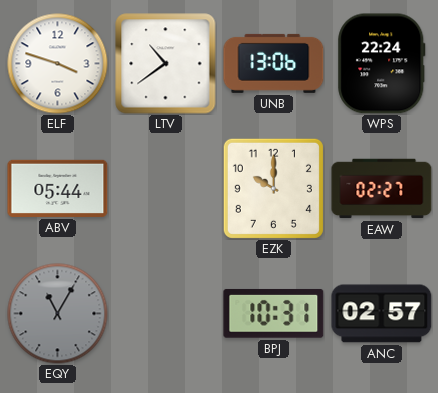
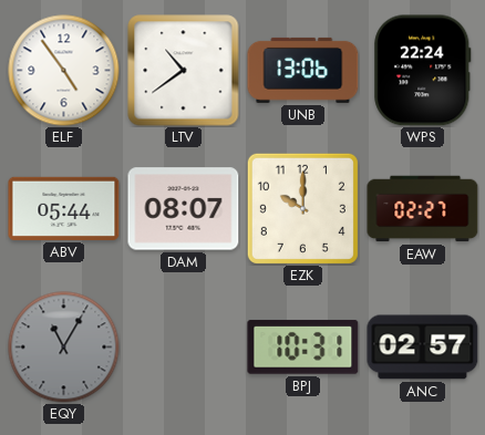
ELF: 3:48 -> 4:54 (64, 71)
DAM: none -> 08:07 (184, 209)
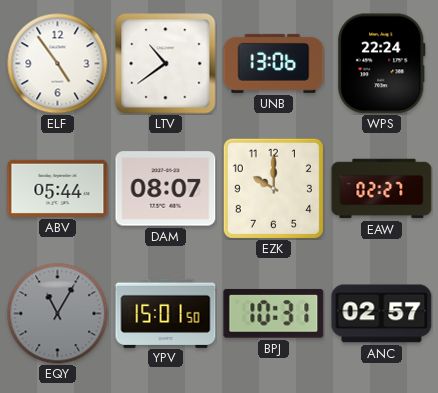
YPV: none -> 15:01 (166, 313)
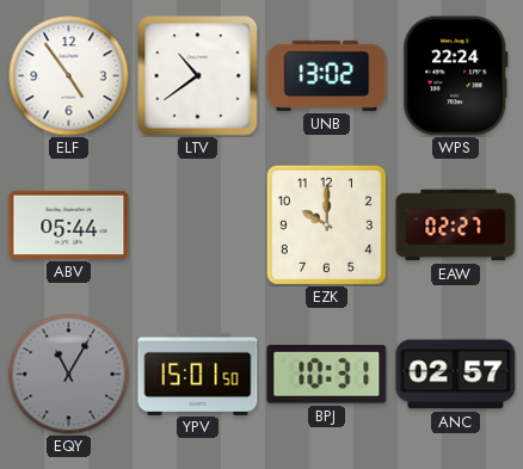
UNB: 13:06 -> 13:02 (327, 75)
DAM: 08:07 -> none (166, 189)
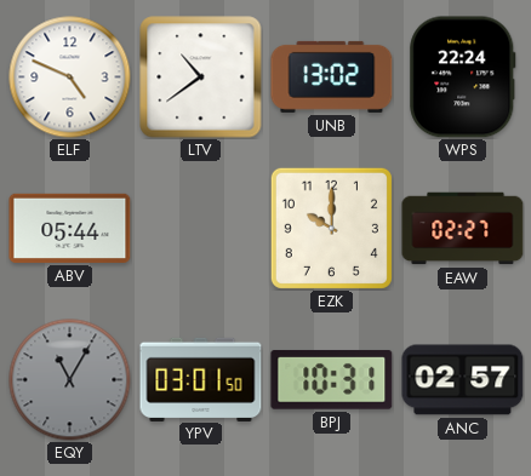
ELF: 4:54 -> 4:49 (70, 78)
YPV: 15:01 -> 03:01 (201, 379)
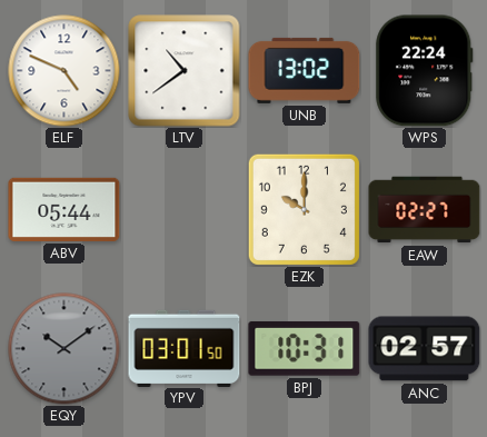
EQY: 11:05 -> 10:09 (64, 349)
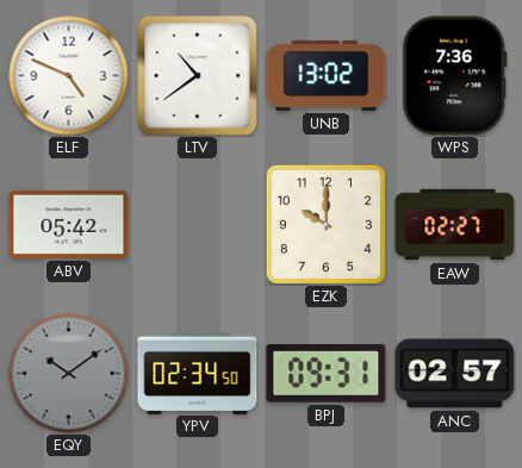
WPS: 22:24 -> 7:36 (455, 76)
ABV: 05:44 -> 05:42 (69, 224)
YPV: 03:01 -> 02:34 (198, 373)
BPJ: 10:31 -> 09:31 (327, 374)
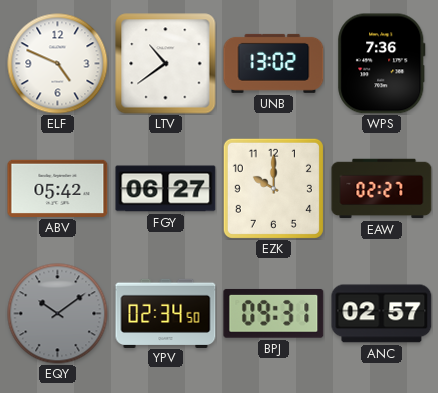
FGY: none -> 06:27 (166, 189)
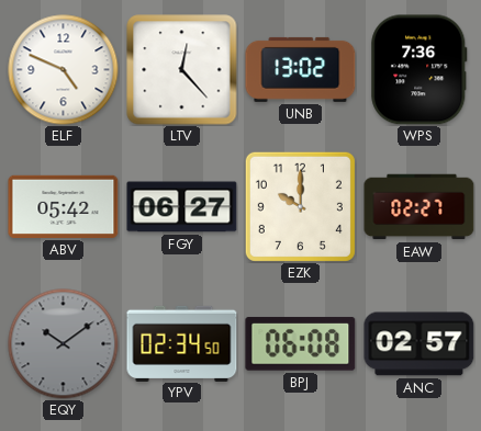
LTV: 10:39 -> 12:23 (182, 70)
BPJ: 09:31 -> 06:08 (301, 344)
